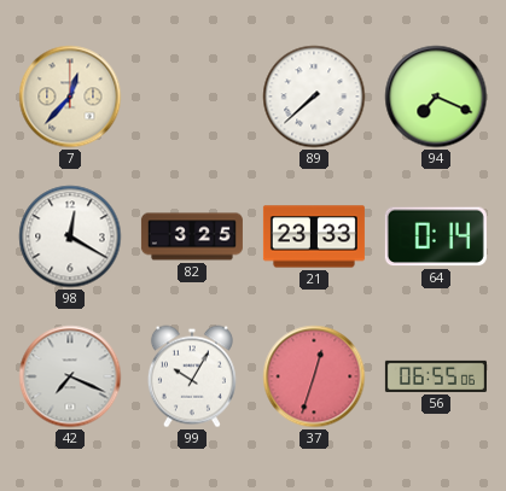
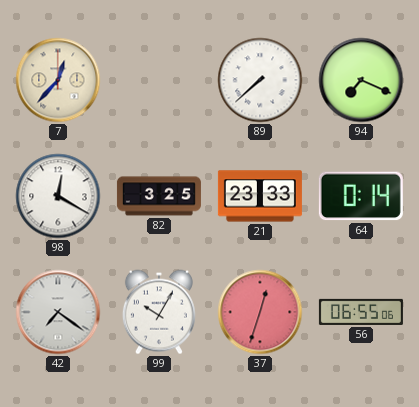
42: 7:19 -> 7:21 (58, 312)
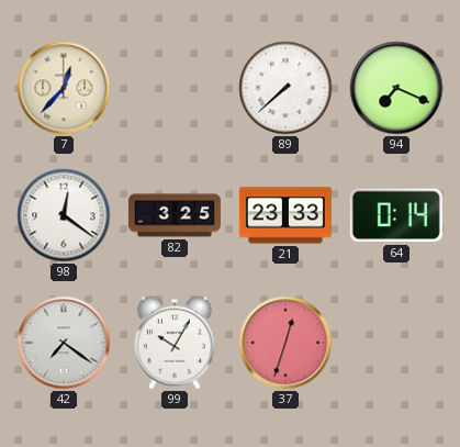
98: 12:20 -> 12:21 (64, 215)
56: 06:55 -> none (361, 312)
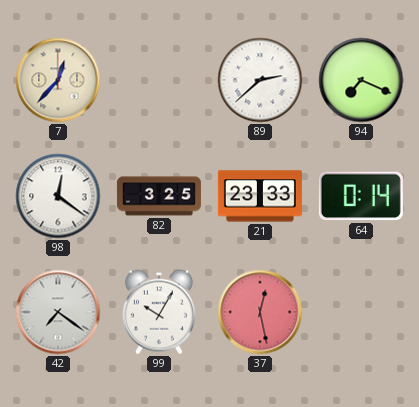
89: 7:38 -> 2:38 (260, 80)
37: 12:33 -> 12:28 (260, 312)
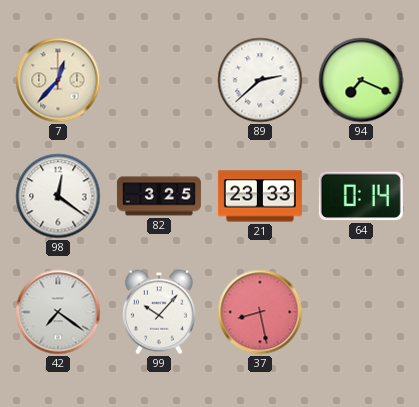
99: 10:05 -> 10:07 (159, 312)
37: 12:28 -> 8:28 (260, 312)
